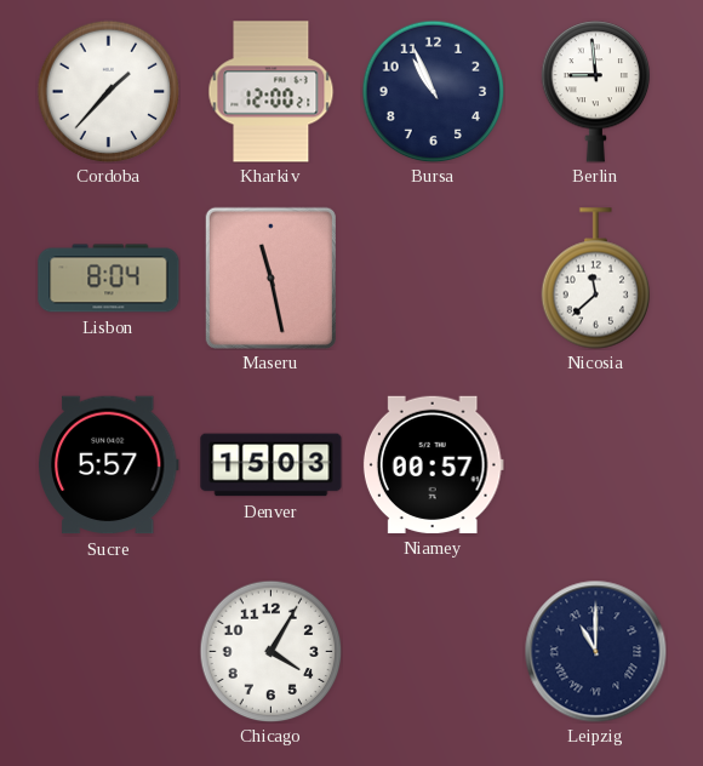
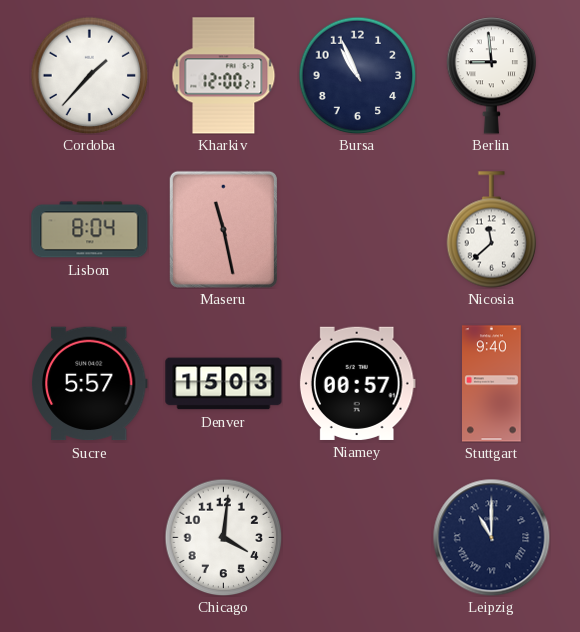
Stuttgart: none -> 9:40 (492, 384)
Chicago: 4:05 -> 4:01 (223, 537)
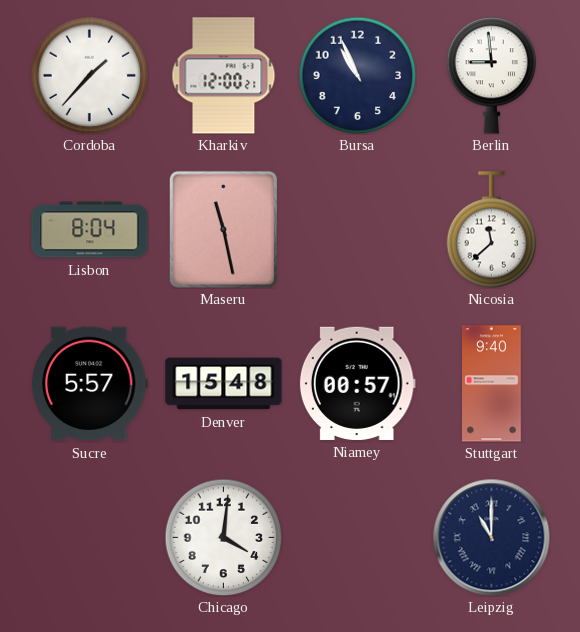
Denver: 15:03 -> 15:48 (224, 384)
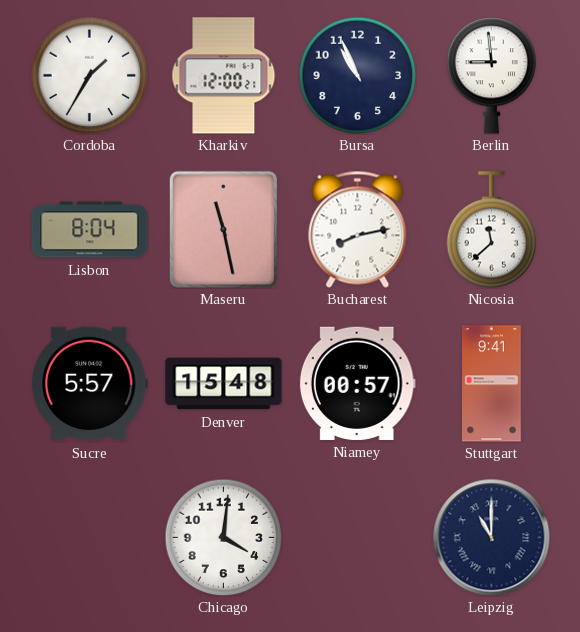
Cordoba: 1:37 -> 1:35 (89, 75)
Bucharest: none -> 8:13 (358, 229)
Stuttgart: 9:40 -> 9:41 (492, 384)
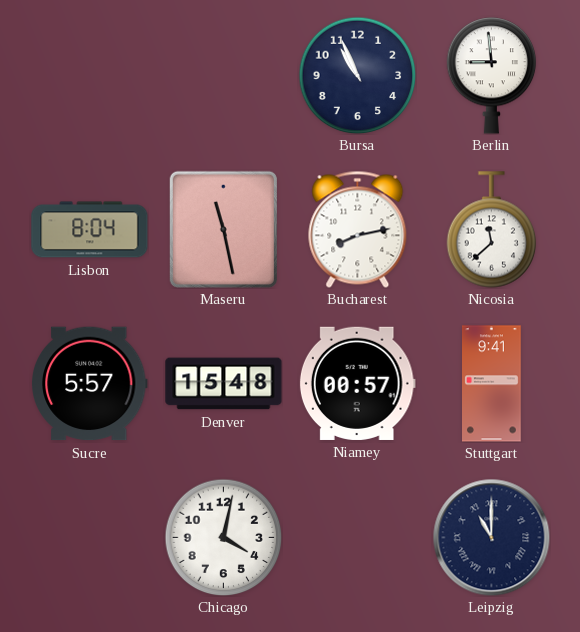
Cordoba: 1:35 -> none (89, 75)
Kharkiv: 12:00 -> none (224, 76)
Chicago: 4:01 -> 4:02 (223, 537)
